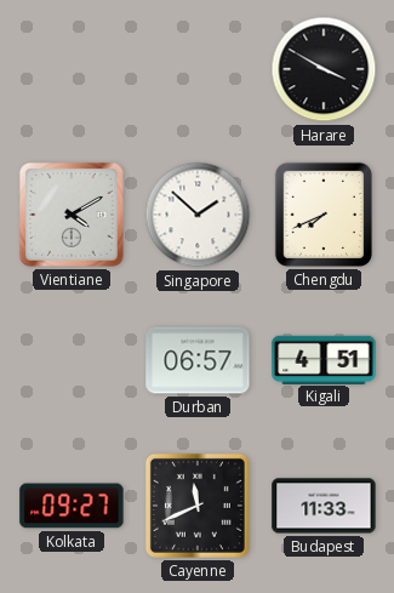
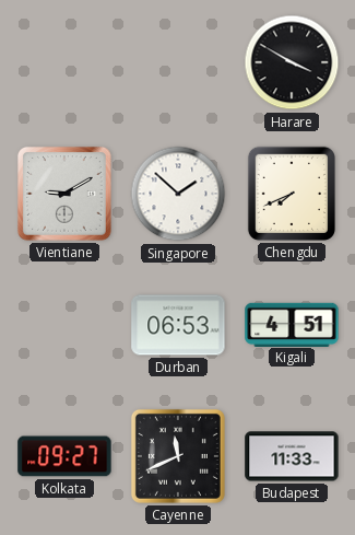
Vientiane: 4:10 -> 9:10 (64, 194)
Durban: 06:57 -> 06:53 (178, 325)
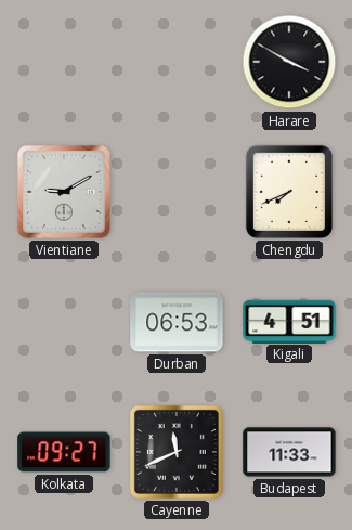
Singapore: 1:52 -> none (178, 194)
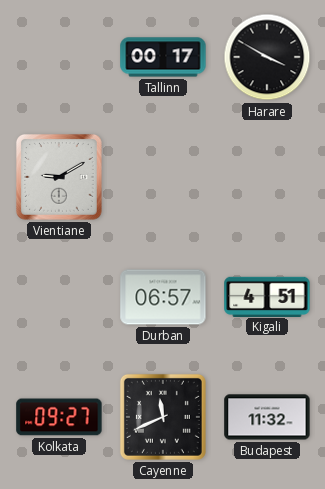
Tallinn: none -> 00:17 (163, 57)
Chengdu: 7:41 -> none (289, 192)
Durban: 06:53 -> 06:57 (163, 297)
Budapest: 11:33 -> 11:32 (267, 417)
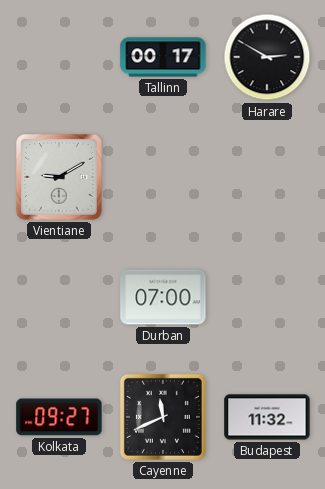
Harare: 3:50 -> 2:50 (267, 57)
Durban: 06:57 -> 07:00 (163, 297)
Kigali: 4:51 -> none (267, 296)
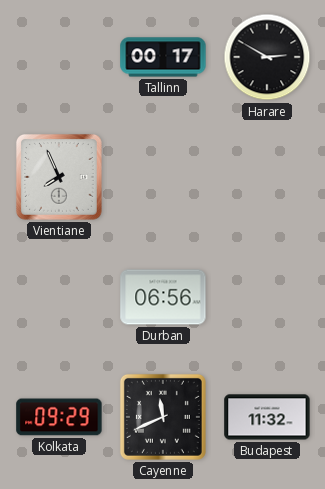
Vientiane: 9:10 -> 7:56 (59, 177)
Durban: 07:00 -> 06:56 (163, 297)
Kolkata: 09:27 -> 09:29 (59, 417)
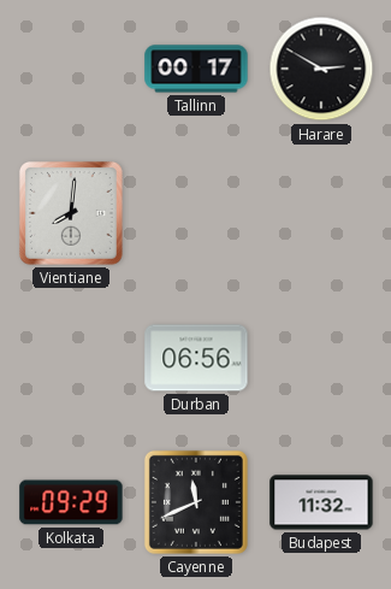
Vientiane: 7:56 -> 8:01 (71, 213)
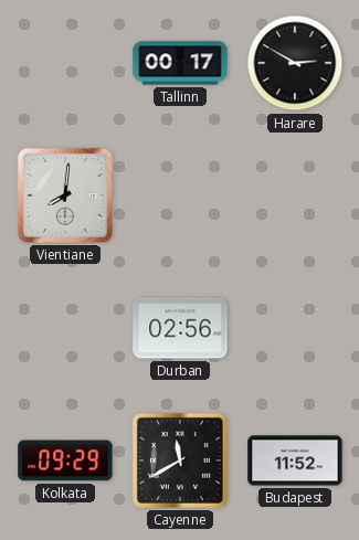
Durban: 06:56 -> 02:56 (180, 328)
Cayenne: 11:41 -> 11:40 (180, 460)
Budapest: 11:32 -> 11:52 (295, 460)
